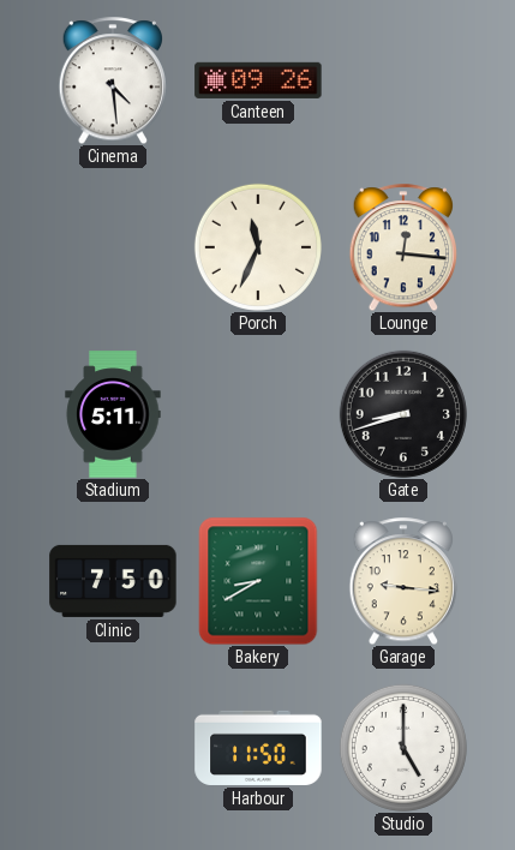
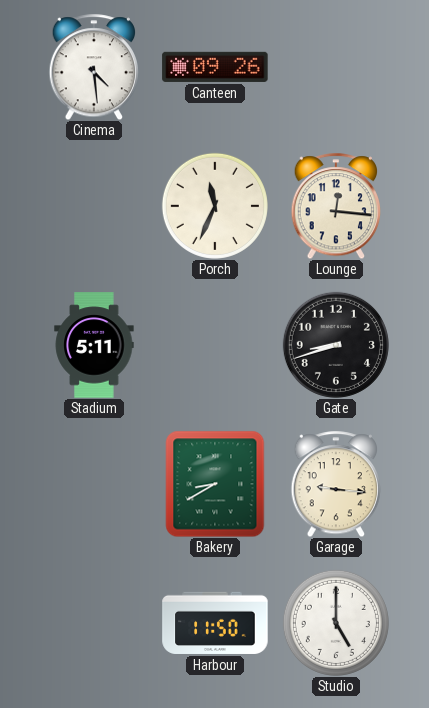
Clinic: 7:50 -> none (113, 581)
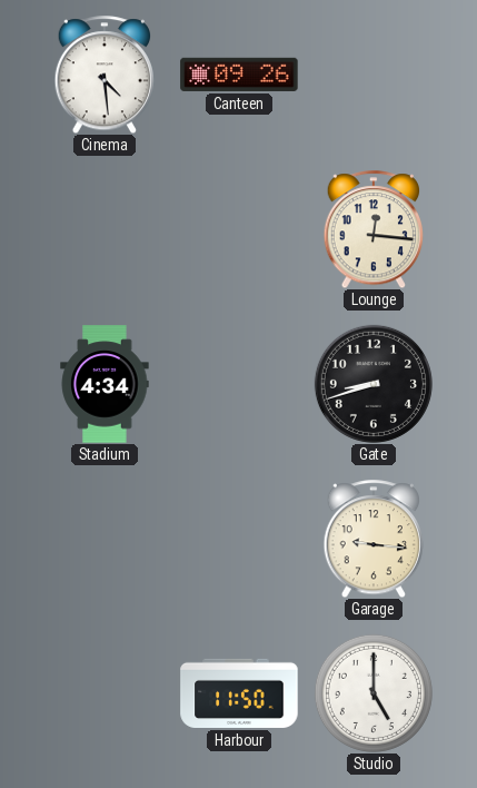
Porch: 11:34 -> none (215, 206)
Stadium: 5:11 -> 4:34 (105, 384)
Bakery: 8:40 -> none (215, 484)
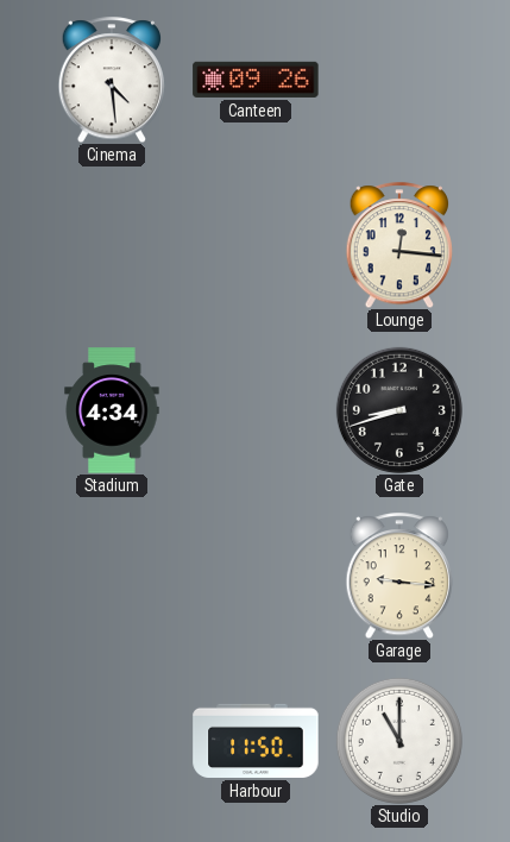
Studio: 5:00 -> 11:00 (399, 741)
